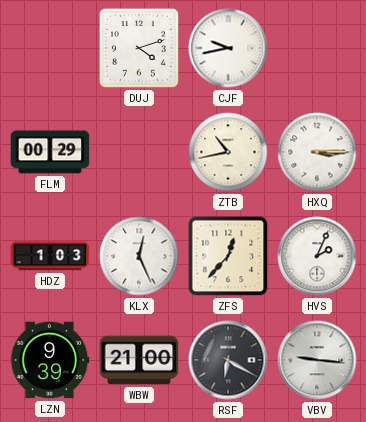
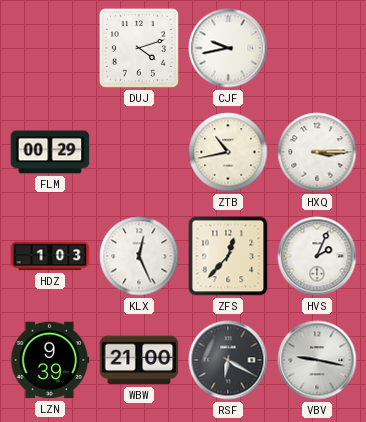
VBV: 9:16 -> 9:17 (317, 360)
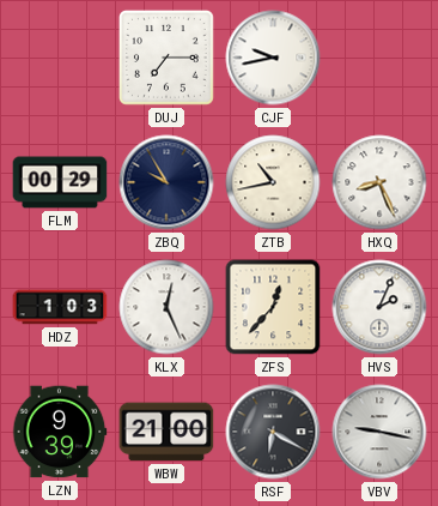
DUJ: 4:12 -> 7:15 (166, 58)
ZBQ: none -> 9:55 (166, 182)
HXQ: 3:15 -> 8:26 (379, 182)
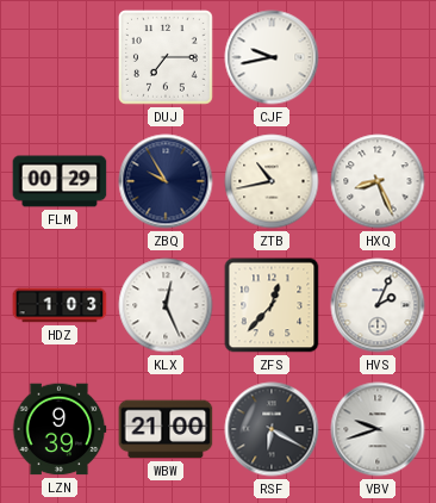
VBV: 9:17 -> 9:42 (378, 429)
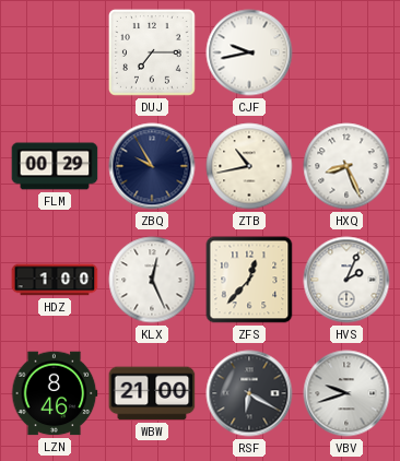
HDZ: 1:03 -> 1:00 (55, 280)
LZN: 9:39 -> 8:46 (55, 393)
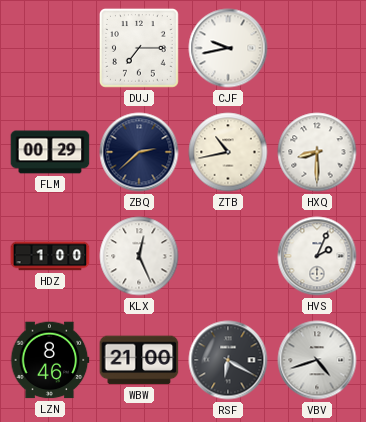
ZBQ: 9:55 -> 2:38 (139, 152)
HXQ: 8:26 -> 8:30 (317, 152)
ZFS: 12:37 -> none (249, 280)
VBV: 9:42 -> 4:42 (317, 360)
